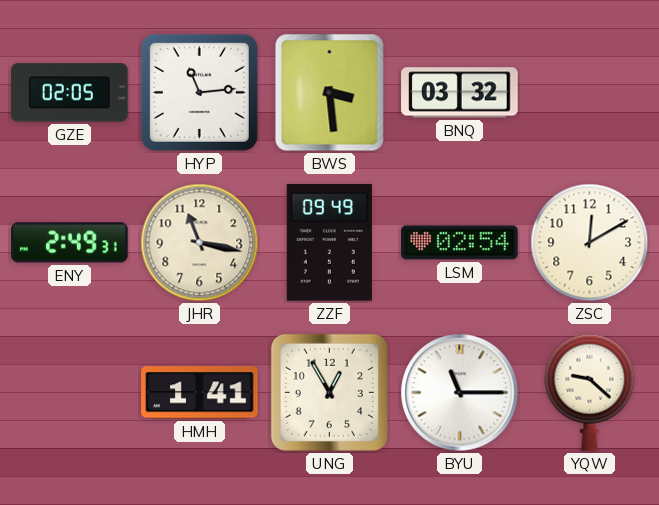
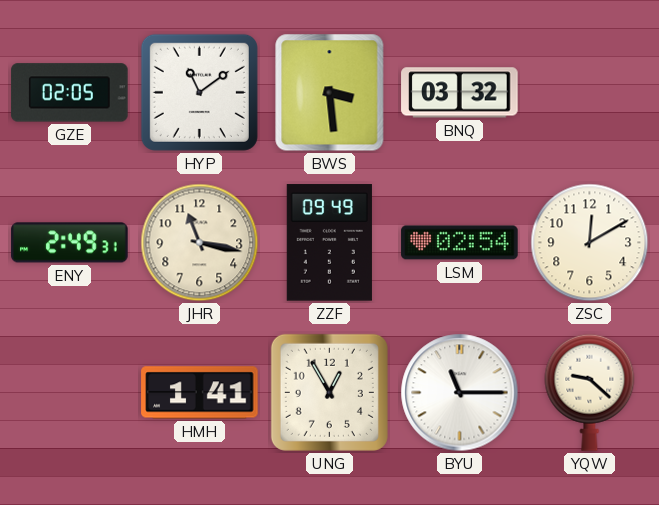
HYP: 11:14 -> 11:09 (199, 92)
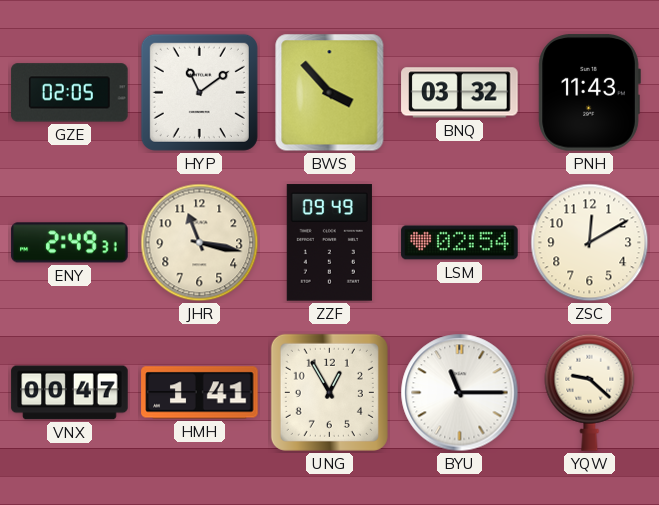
BWS: 3:29 -> 3:53 (330, 93)
PNH: none -> 11:43 (589, 93)
VNX: none -> 00:47 (70, 393)
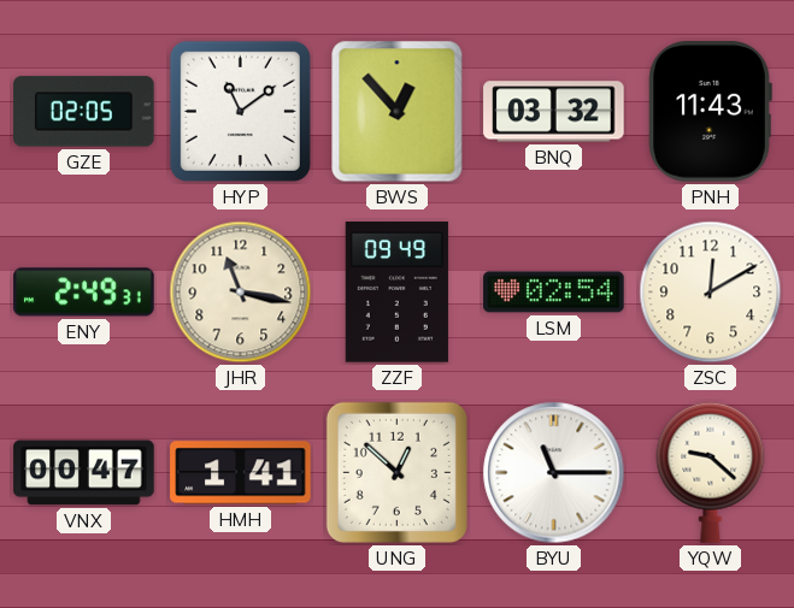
BWS: 3:53 -> 12:53 (398, 112)
UNG: 12:55 -> 12:52 (396, 472)
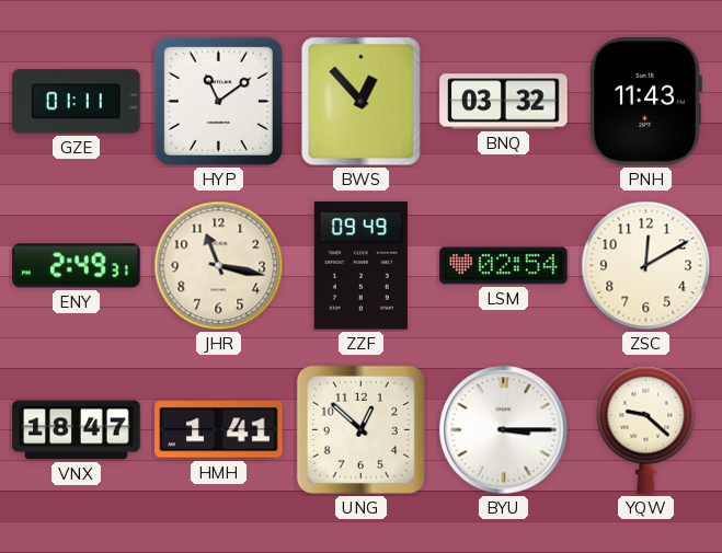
GZE: 02:05 -> 01:11 (77, 102)
VNX: 00:47 -> 18:47 (77, 430)
BYU: 11:15 -> 3:15 (504, 430)
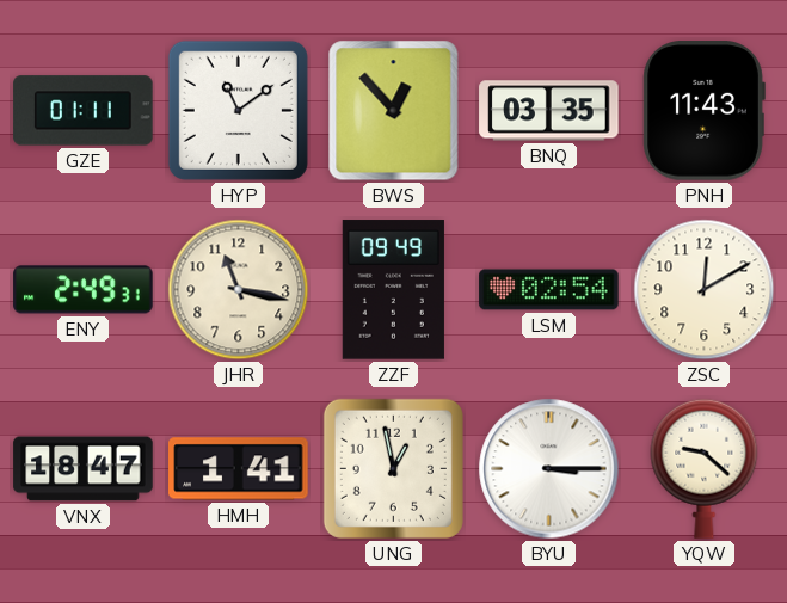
BNQ: 03:32 -> 03:35 (549, 111)
UNG: 12:52 -> 12:58 (393, 468)
